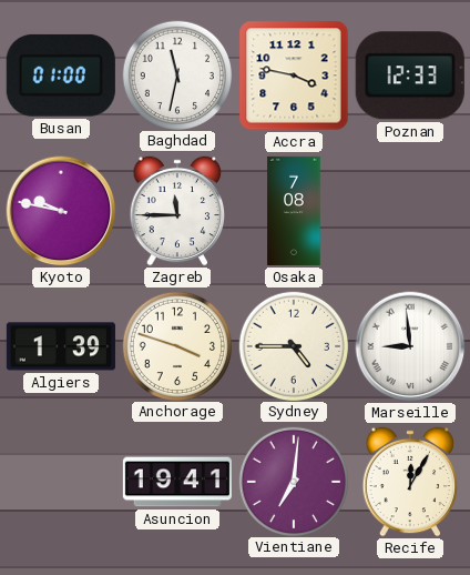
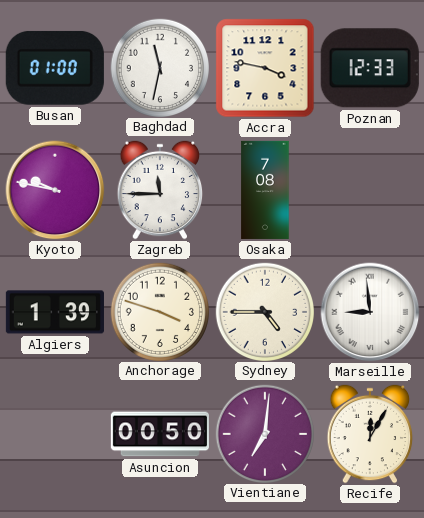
Asuncion: 19:41 -> 00:50 (160, 434)
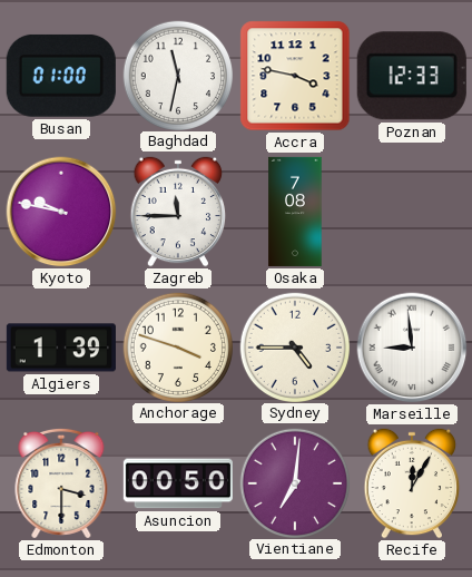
Edmonton: none -> 3:30 (61, 483)
